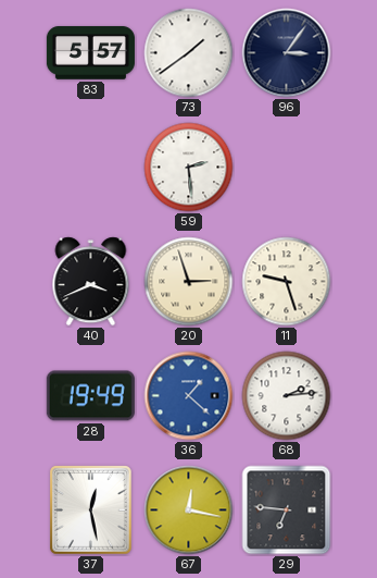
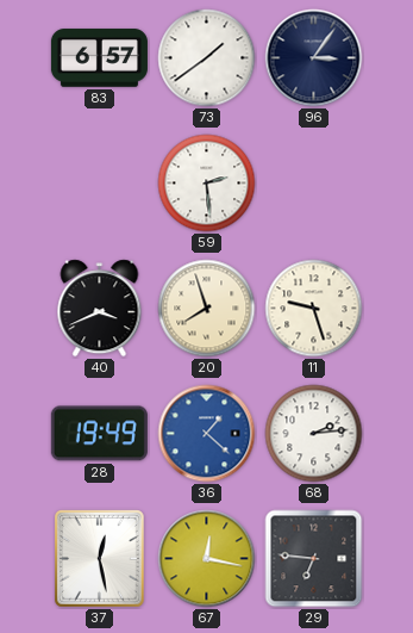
83: 5:57 -> 6:57 (99, 58)
20: 2:57 -> 7:57 (207, 309)
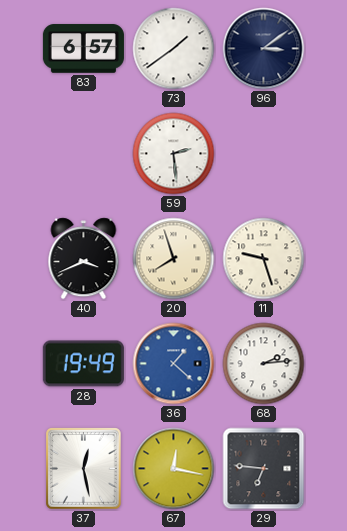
96: 3:06 -> 3:09 (264, 49)
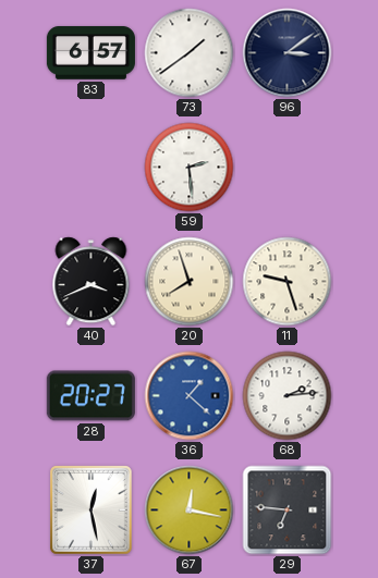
28: 19:49 -> 20:27 (90, 396)
